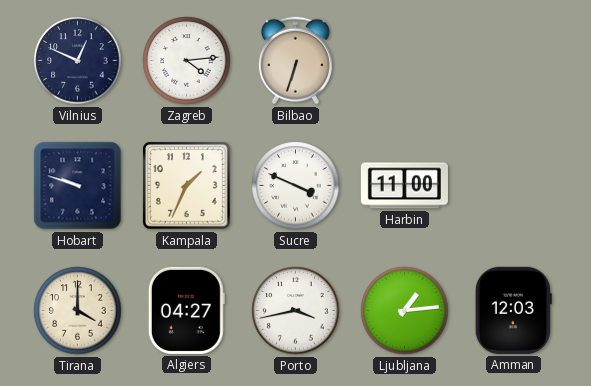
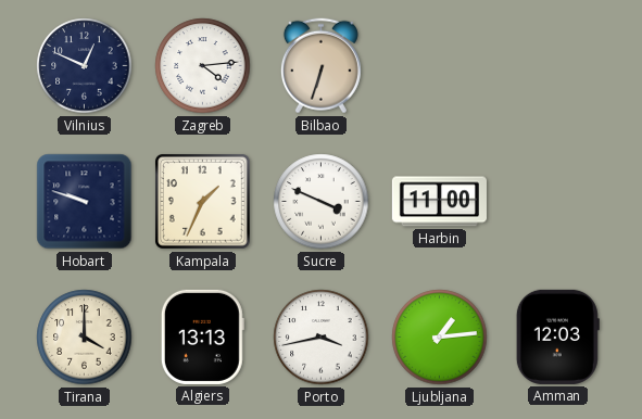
Algiers: 04:27 -> 13:13 (202, 337)
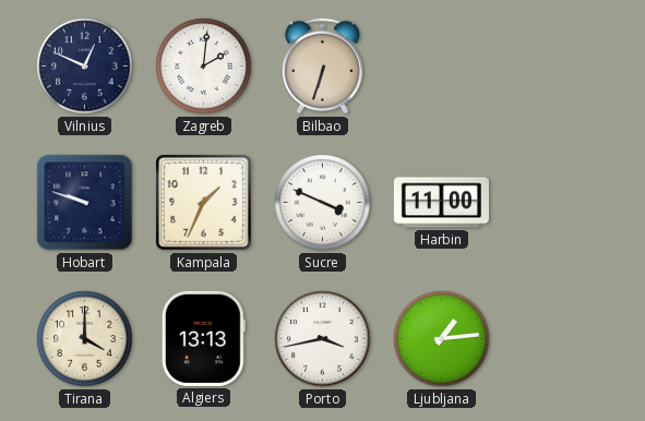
Zagreb: 4:14 -> 2:01 (204, 67)
Amman: 12:03 -> none (557, 337)
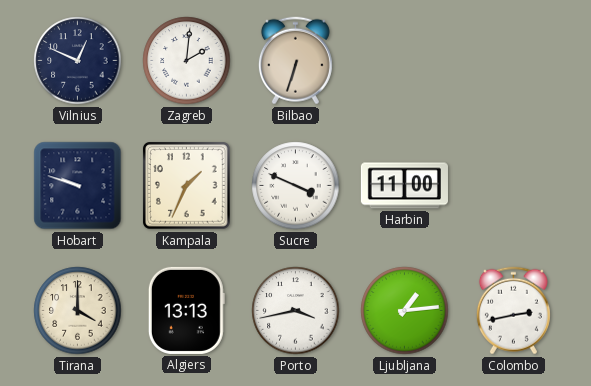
Colombo: none -> 2:43 (513, 311)
